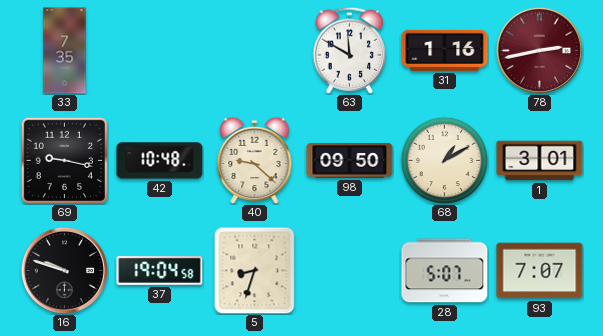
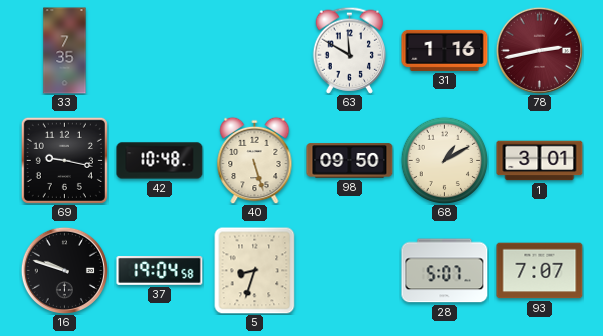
40: 9:22 -> 5:27 (255, 160)
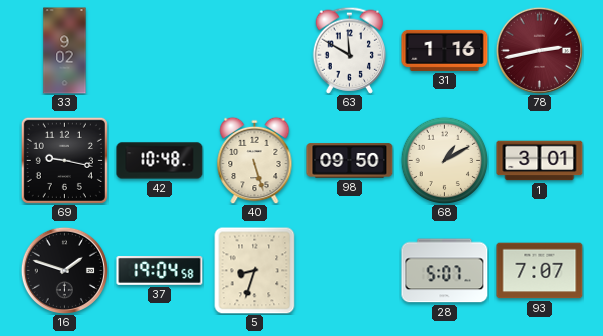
33: 7:35 -> 9:02 (65, 51)
16: 9:48 -> 1:48 (64, 270)
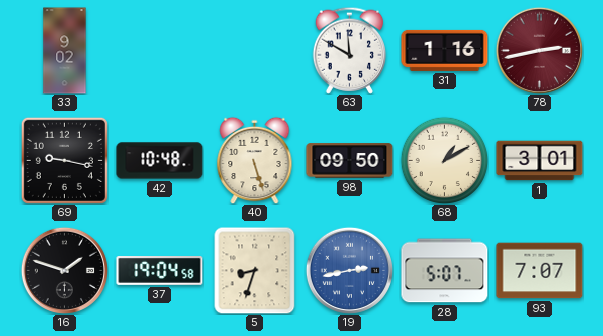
19: none -> 2:43 (349, 270)
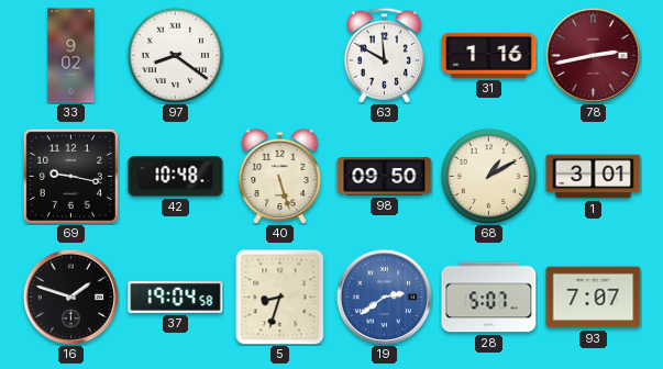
97: none -> 8:21 (175, 55)
19: 2:43 -> 2:39 (384, 297)
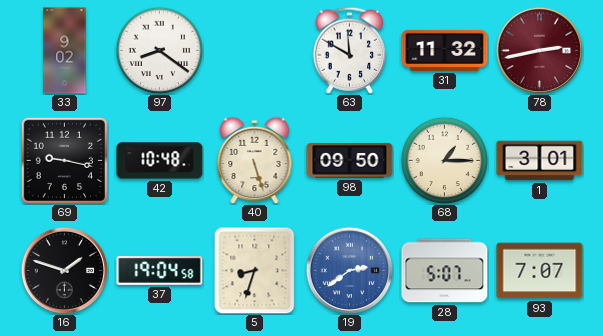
31: 1:16 -> 11:32 (445, 50)
68: 1:10 -> 1:15 (444, 160)
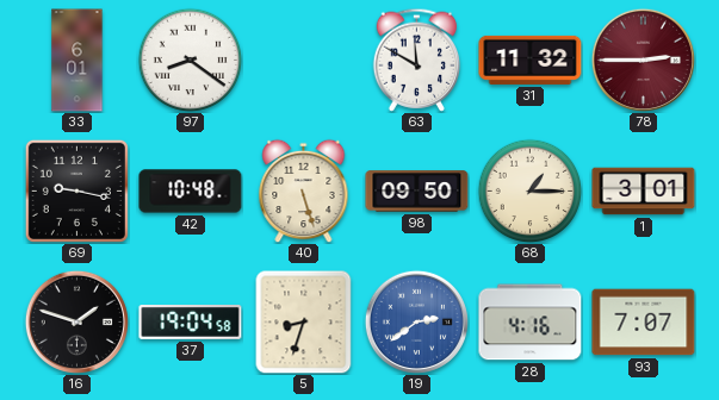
33: 9:02 -> 6:01 (78, 61)
78: 2:43 -> 2:45 (643, 60)
28: 5:07 -> 4:16 (531, 323)
